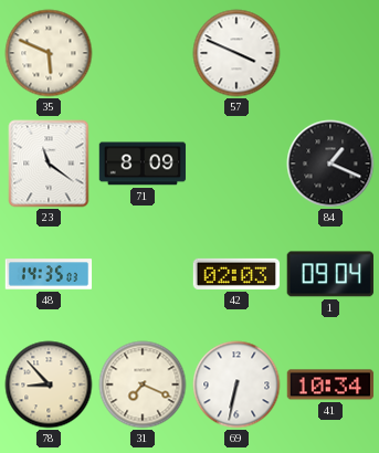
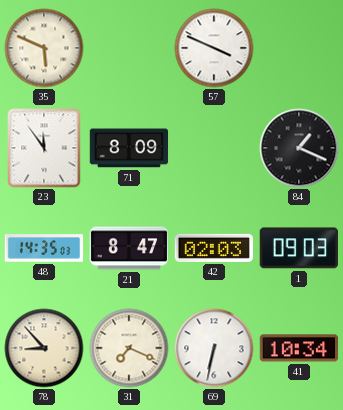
23: 11:21 -> 11:54 (44, 148)
21: none -> 8:47 (129, 248)
1: 09:04 -> 09:03 (299, 248)
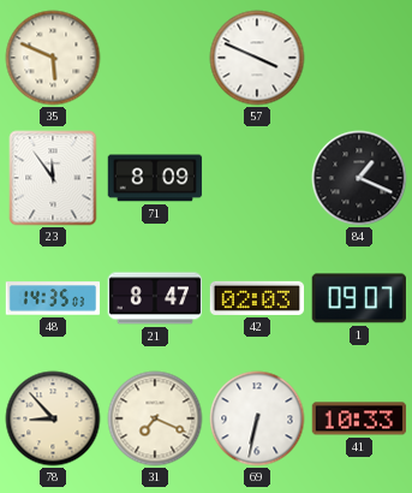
1: 09:03 -> 09:07 (359, 298)
41: 10:34 -> 10:33 (359, 418)
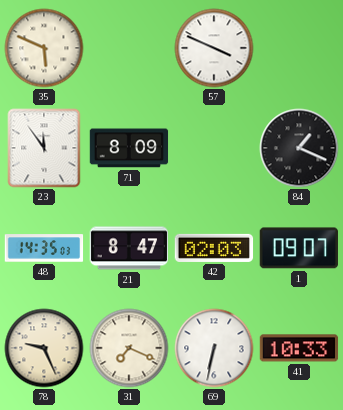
78: 8:53 -> 9:26 (44, 348)
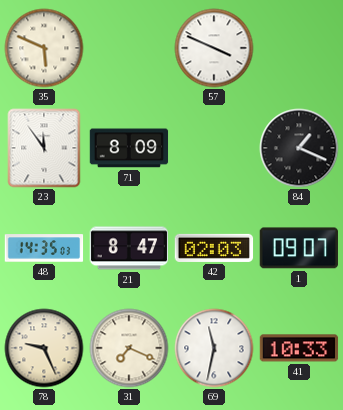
69: 6:32 -> 11:32 (214, 348)
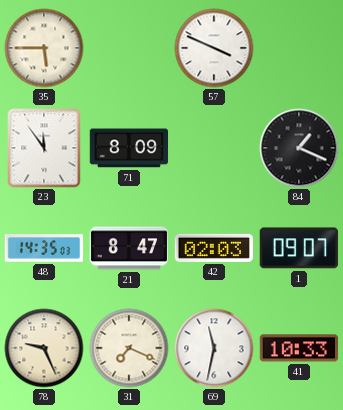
35: 5:49 -> 5:45 (44, 48)
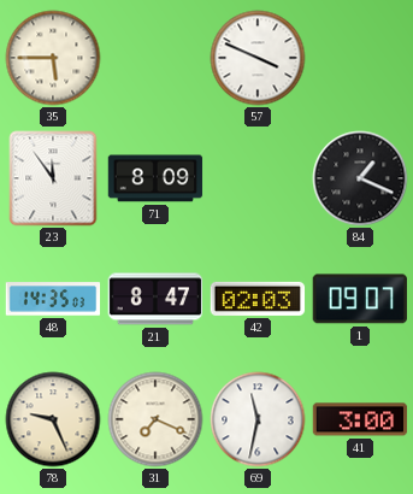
41: 10:33 -> 3:00 (360, 419)
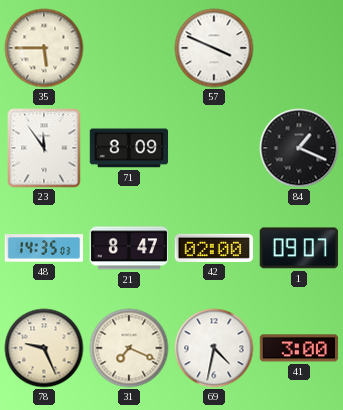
42: 02:03 -> 02:00 (214, 248)
69: 11:32 -> 4:32 (214, 348)
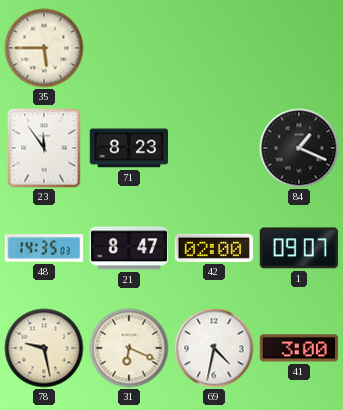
57: 3:49 -> none (214, 48)
71: 8:09 -> 8:23 (129, 148)
78: 9:26 -> 9:28 (44, 348)
31: 7:19 -> 6:19 (129, 348)
